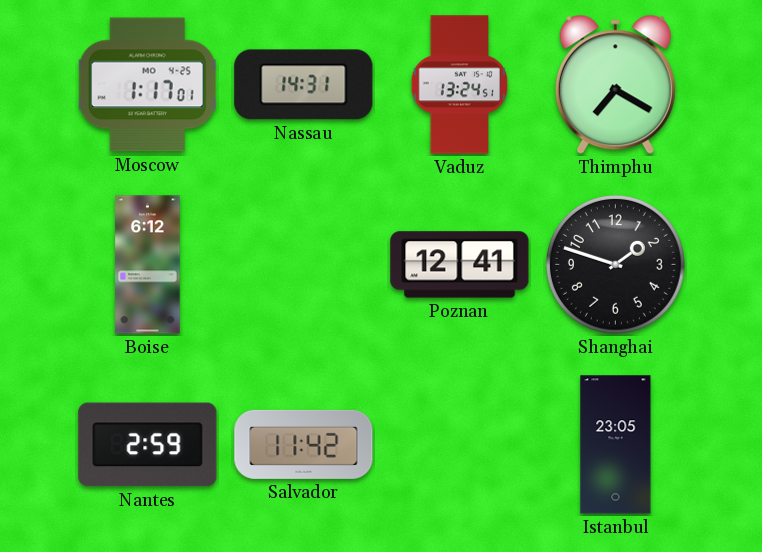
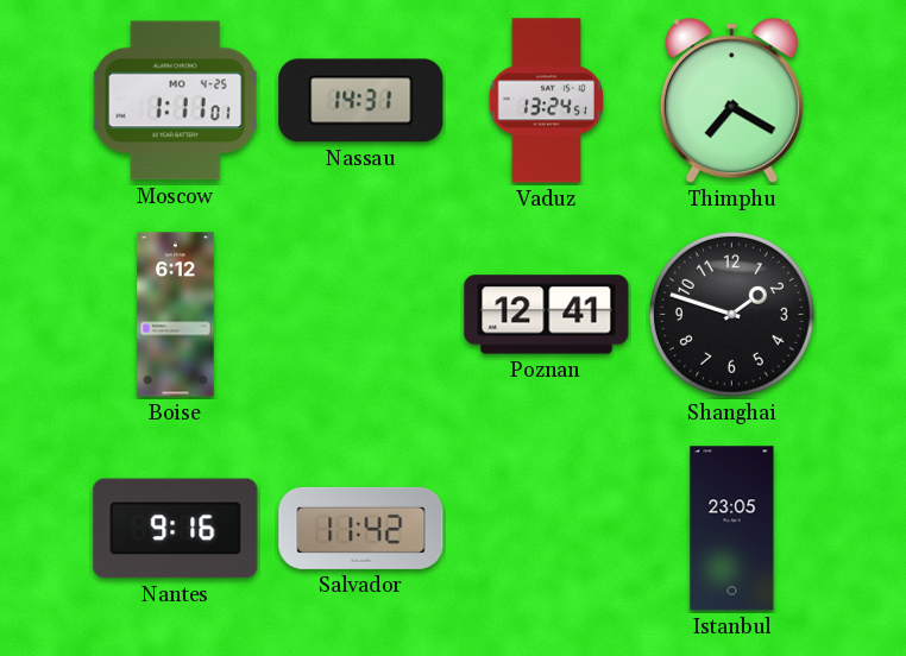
Moscow: 1:17 -> 1:11 (175, 101)
Nantes: 2:59 -> 9:16 (176, 529)
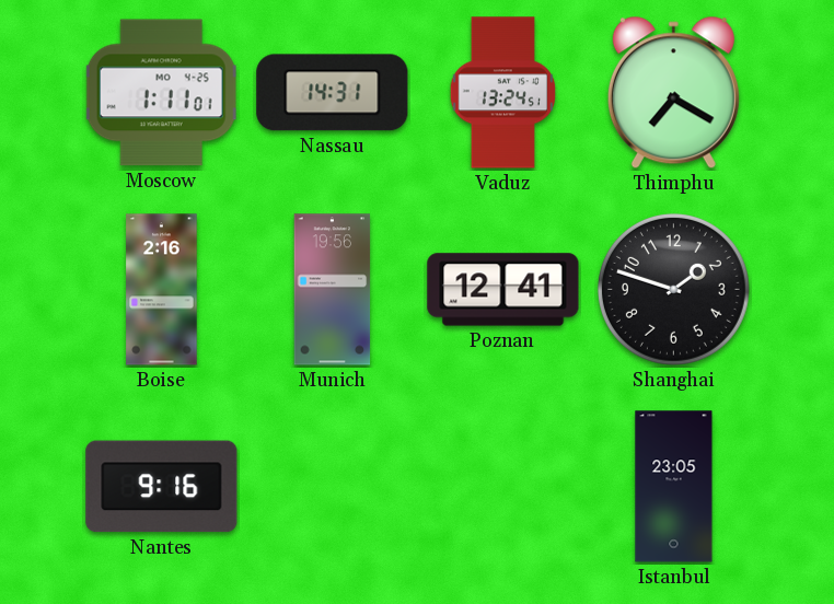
Boise: 6:12 -> 2:16 (162, 290)
Munich: none -> 19:56 (333, 290)
Salvador: 11:42 -> none (361, 528)
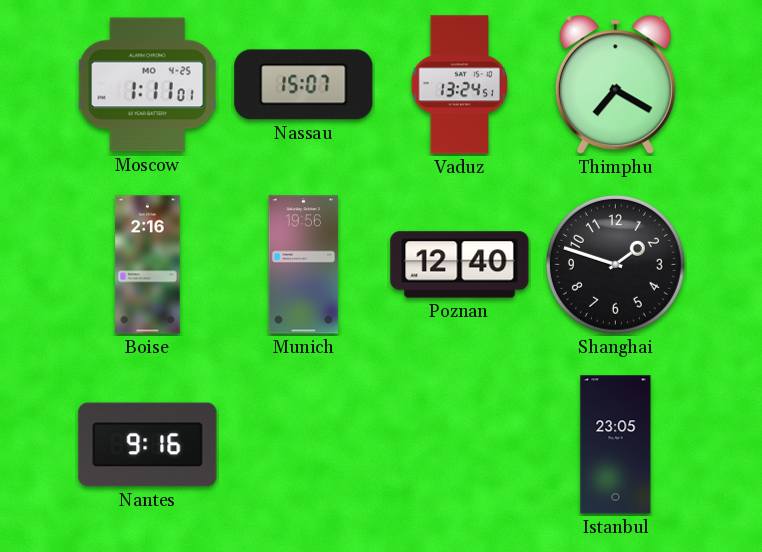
Nassau: 14:31 -> 15:07 (304, 85)
Poznan: 12:41 -> 12:40 (460, 265)
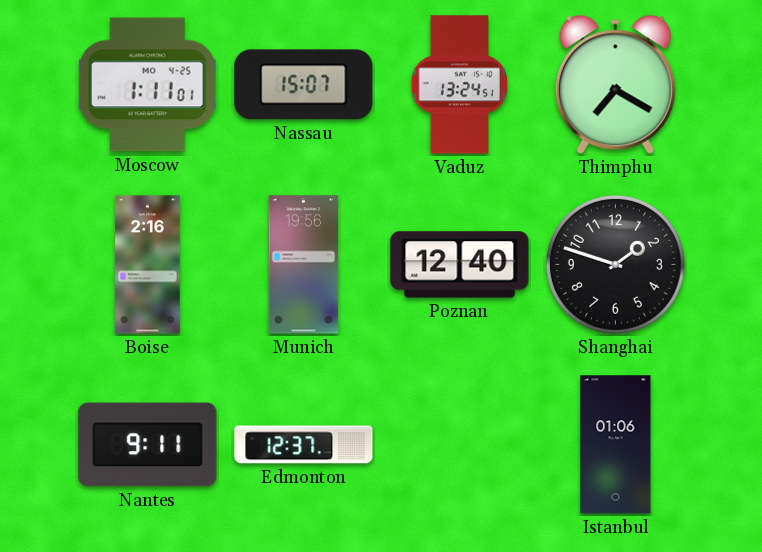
Nantes: 9:16 -> 9:11 (148, 445)
Edmonton: none -> 12:37 (304, 445)
Istanbul: 23:05 -> 01:06 (616, 445)
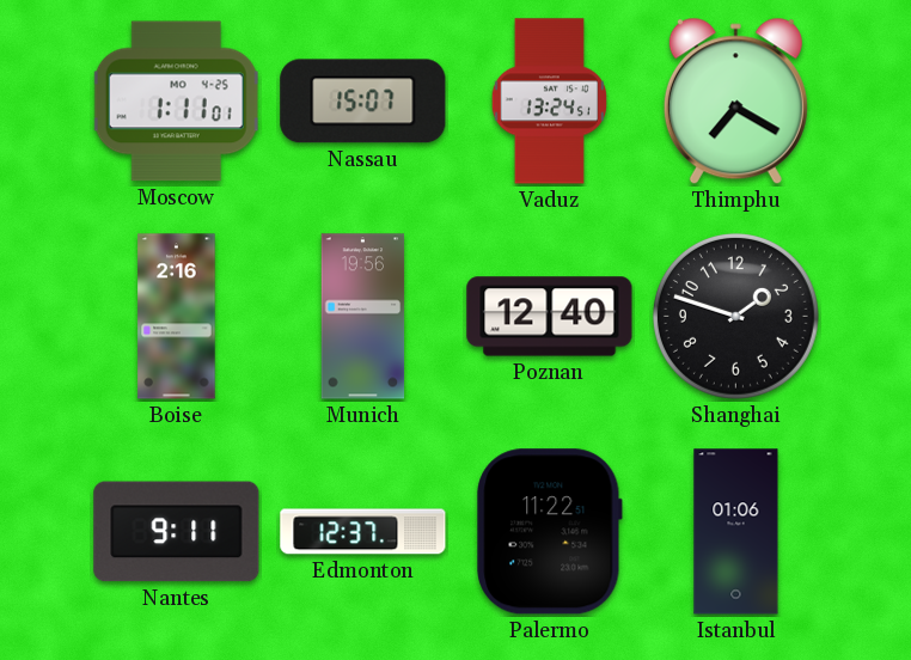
Palermo: none -> 11:22 (550, 532)
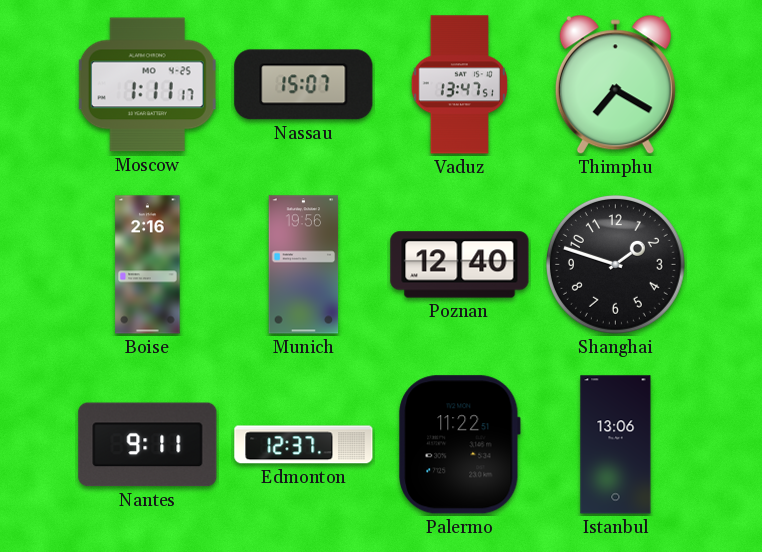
Moscow: 1:11:01 -> 1:11:17 (147, 85)
Vaduz: 13:24 -> 13:47 (459, 85)
Istanbul: 01:06 -> 13:06 (616, 445)
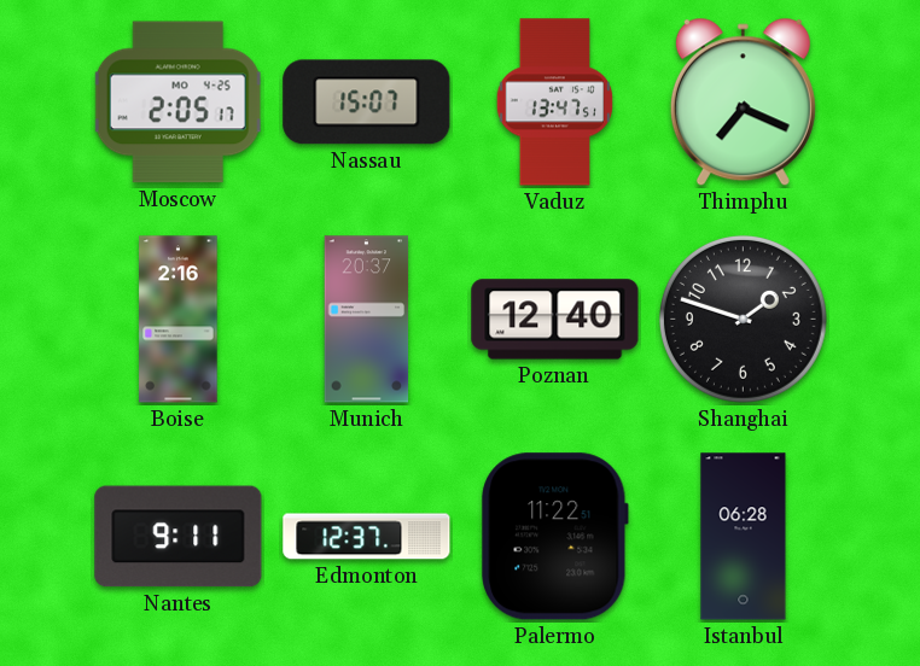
Moscow: 1:11 -> 2:05 (177, 103)
Thimphu: 7:20 -> 7:19 (743, 103)
Munich: 19:56 -> 20:37 (367, 320)
Istanbul: 13:06 -> 06:28 (744, 537)
